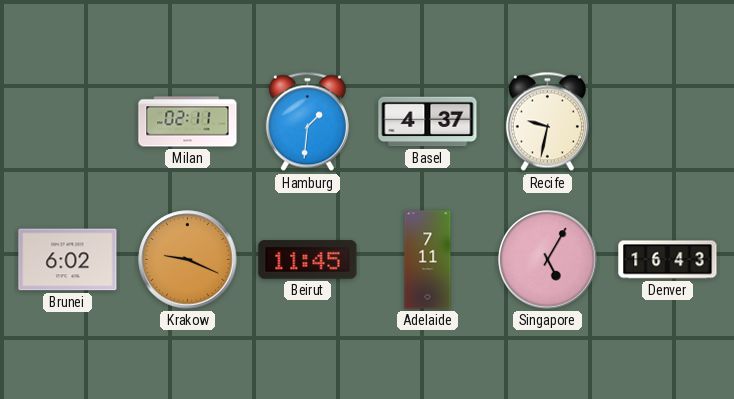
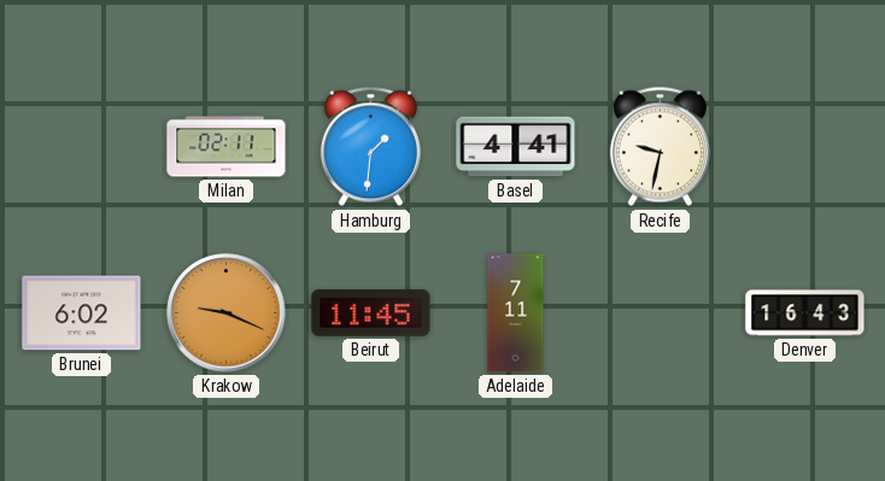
Basel: 4:37 -> 4:41 (516, 147)
Singapore: 5:05 -> none (548, 260)
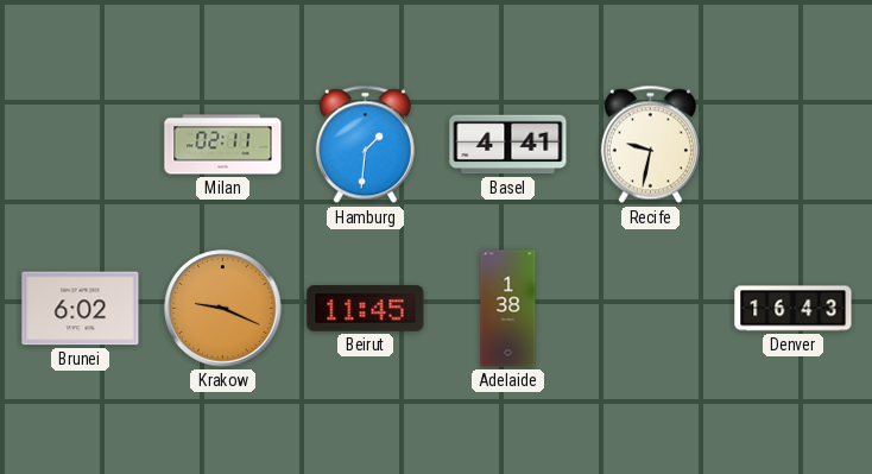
Adelaide: 7:11 -> 1:38 (508, 309)
